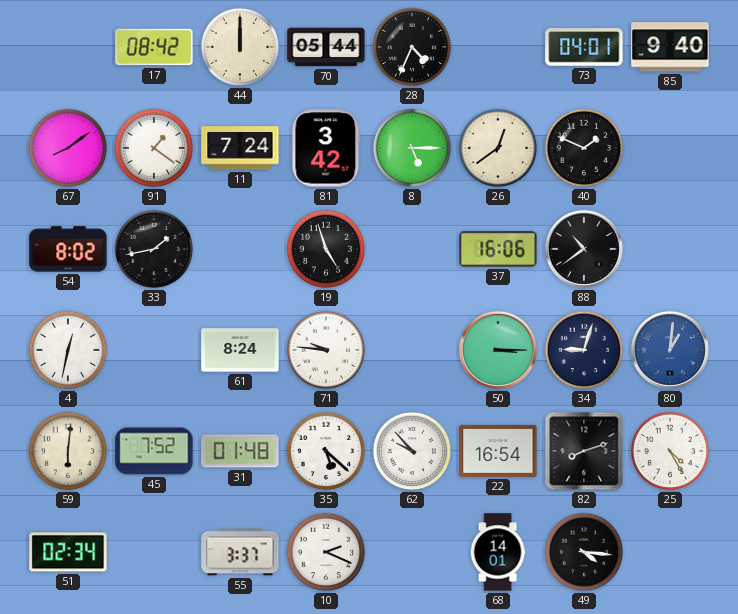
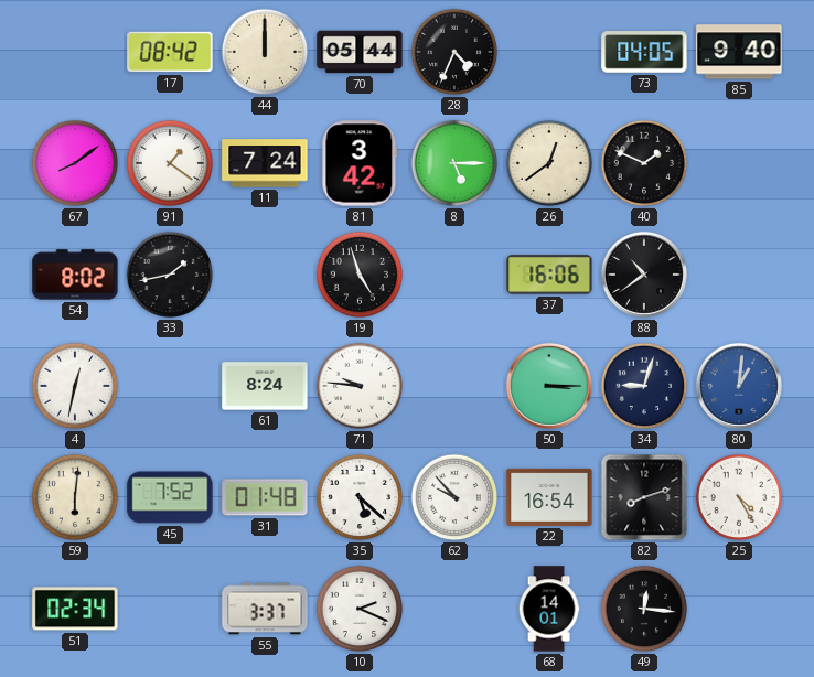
73: 04:01 -> 04:05 (644, 52)
49: 4:16 -> 12:16 (644, 609)
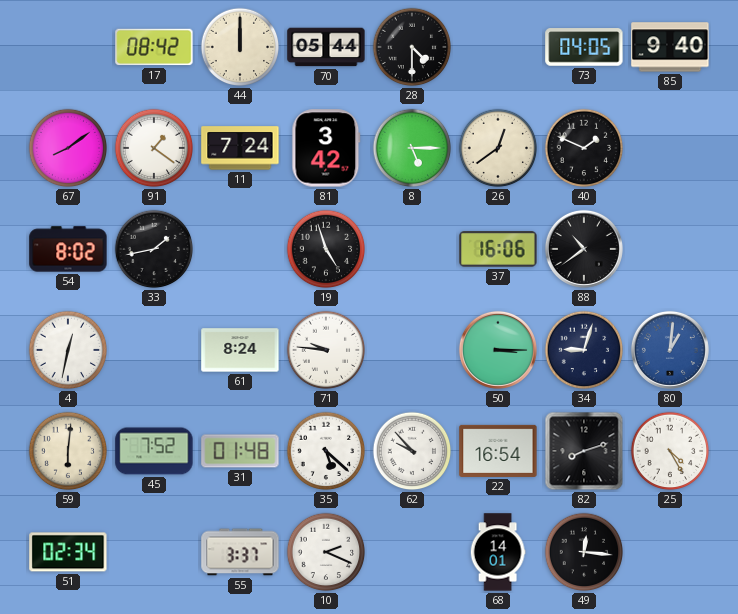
28: 4:34 -> 4:30 (412, 47)
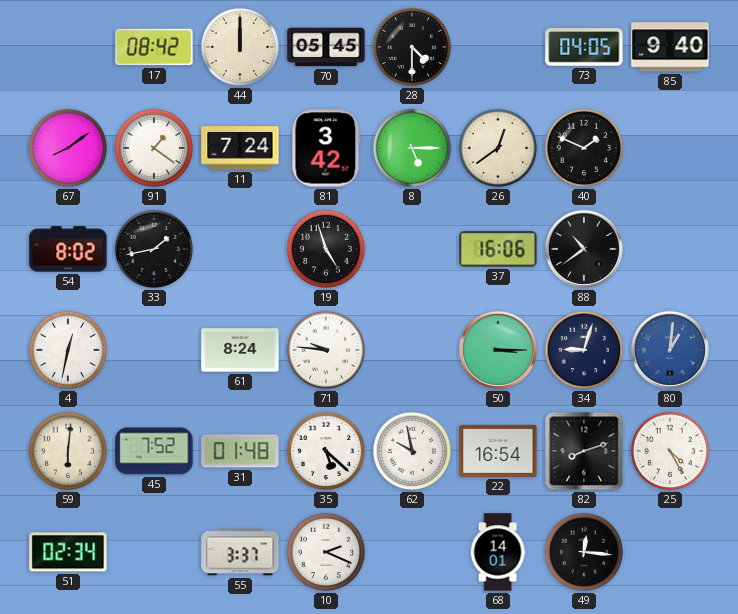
70: 05:44 -> 05:45 (326, 47)
62: 9:53 -> 9:58 (412, 451)
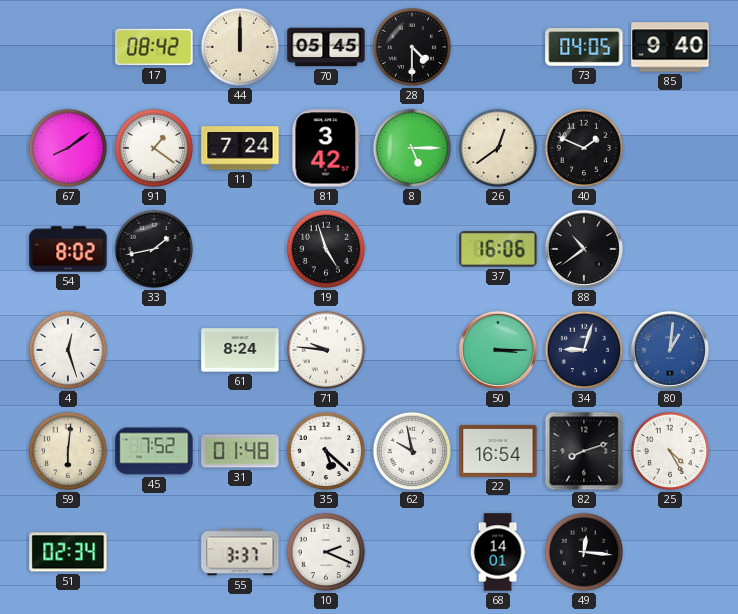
4: 12:32 -> 12:27 (68, 350)
